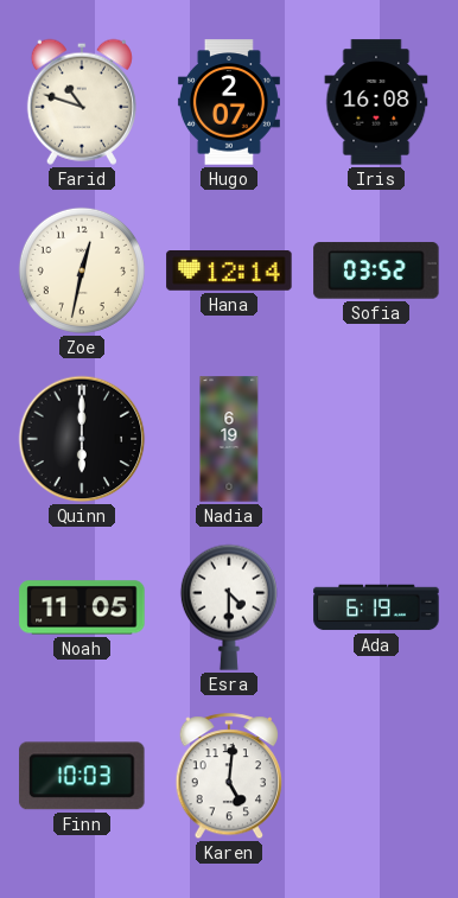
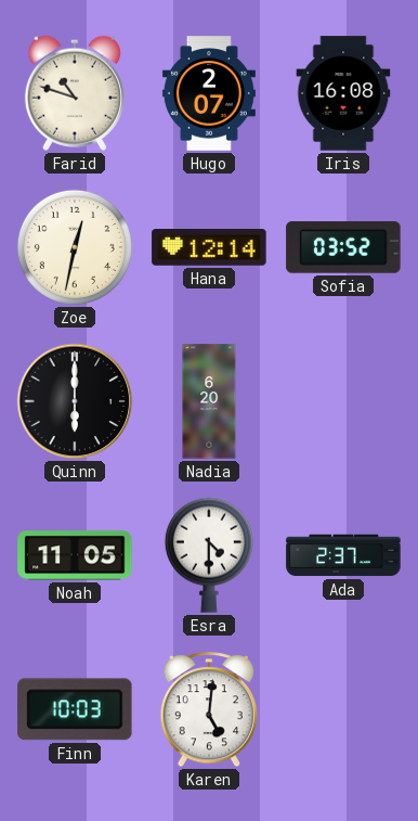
Nadia: 6:19 -> 6:20 (209, 401)
Ada: 6:19 -> 2:37 (343, 555)
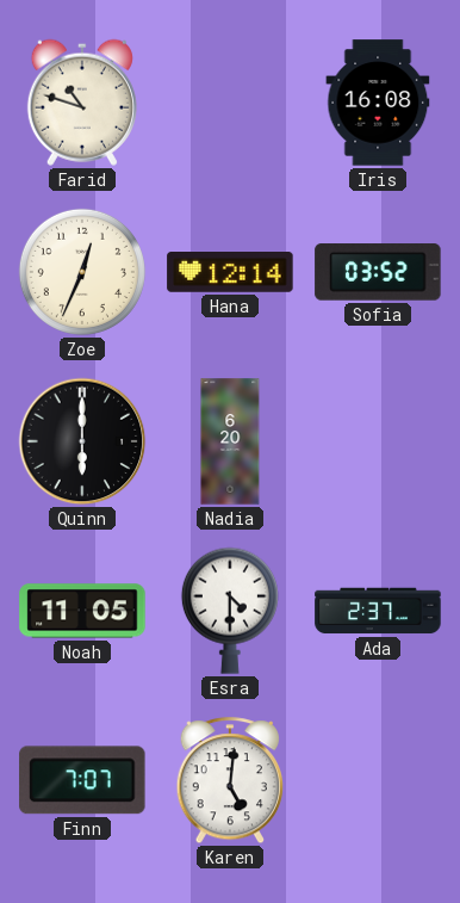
Hugo: 2:07 -> none (209, 93)
Zoe: 12:32 -> 12:34 (82, 272)
Finn: 10:03 -> 7:07 (82, 780)
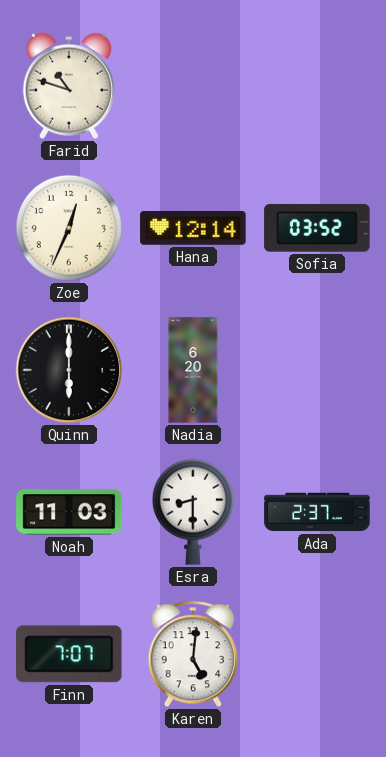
Iris: 16:08 -> none (378, 103)
Noah: 11:05 -> 11:03 (69, 512)
Esra: 4:30 -> 8:30 (193, 512)
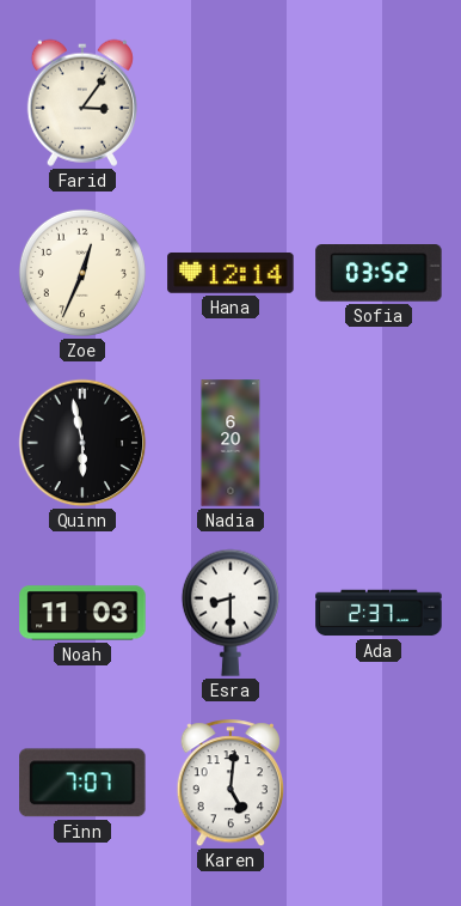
Farid: 10:48 -> 3:06 (82, 103)
Quinn: 6:00 -> 5:58 (82, 443)
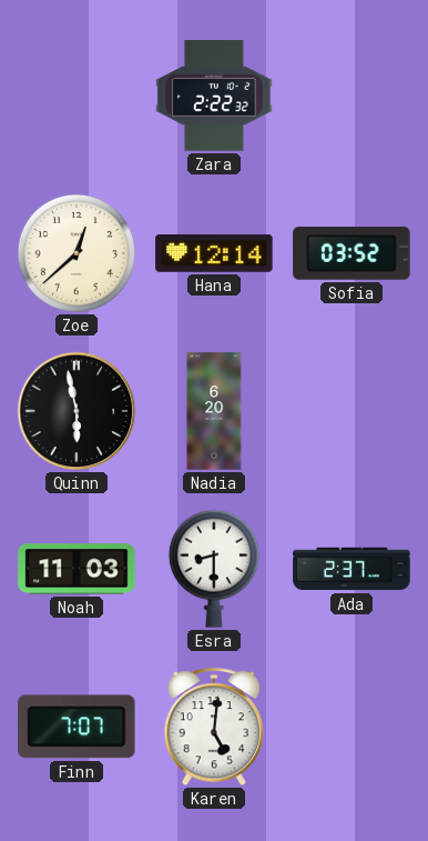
Farid: 3:06 -> none (82, 103)
Zara: none -> 2:22 (214, 96)
Zoe: 12:34 -> 12:38 (77, 253)
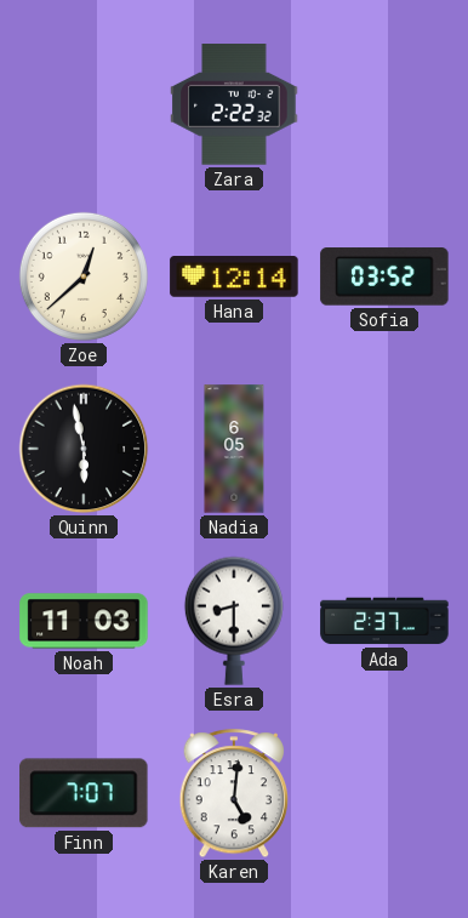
Nadia: 6:20 -> 6:05 (234, 449)
